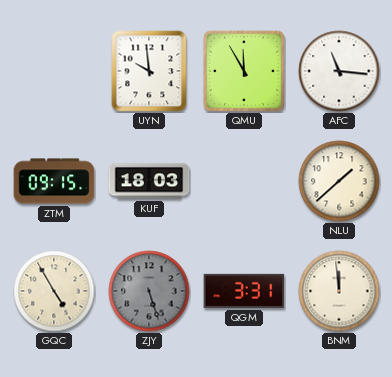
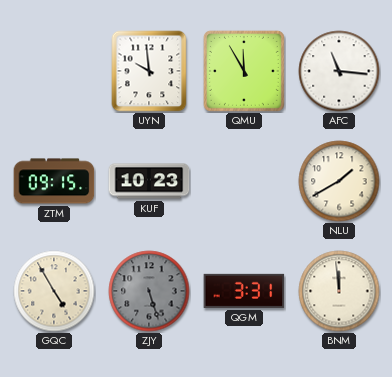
KUF: 18:03 -> 10:23 (149, 181)
NLU: 1:38 -> 1:40 (339, 181)
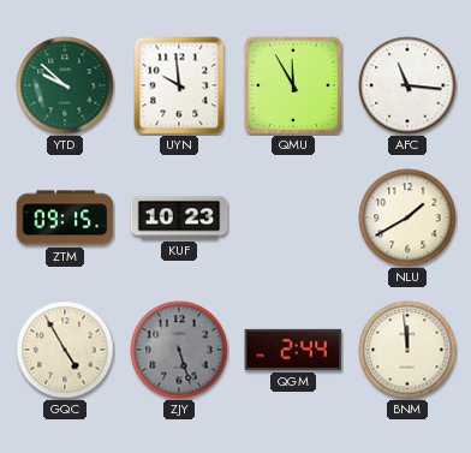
YTD: none -> 9:52 (65, 85)
QGM: 3:31 -> 2:44 (293, 350)
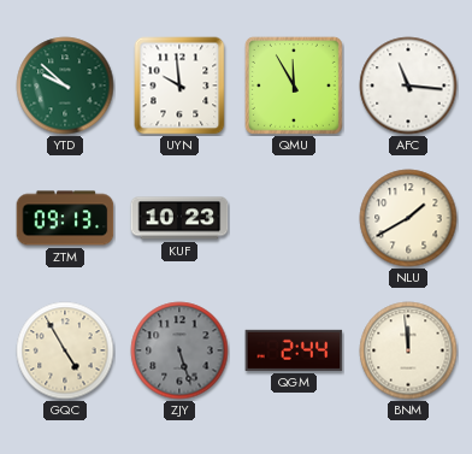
ZTM: 09:15 -> 09:13 (65, 218)
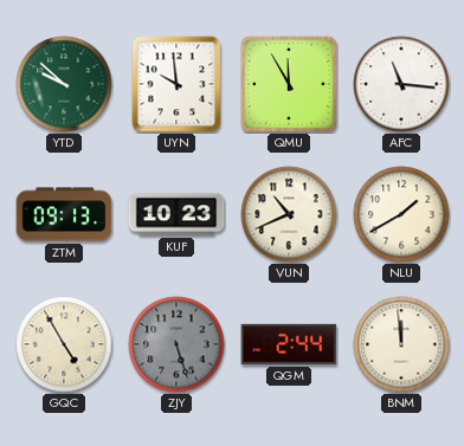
VUN: none -> 10:41 (289, 214)
